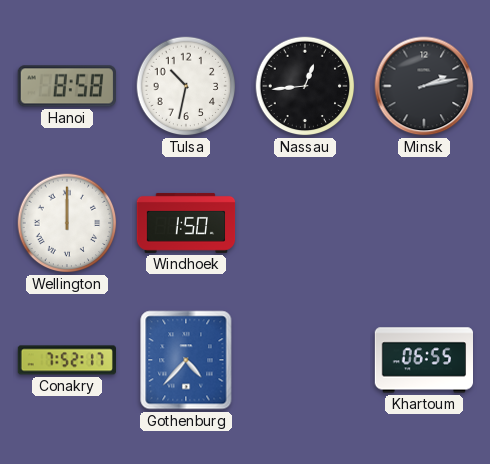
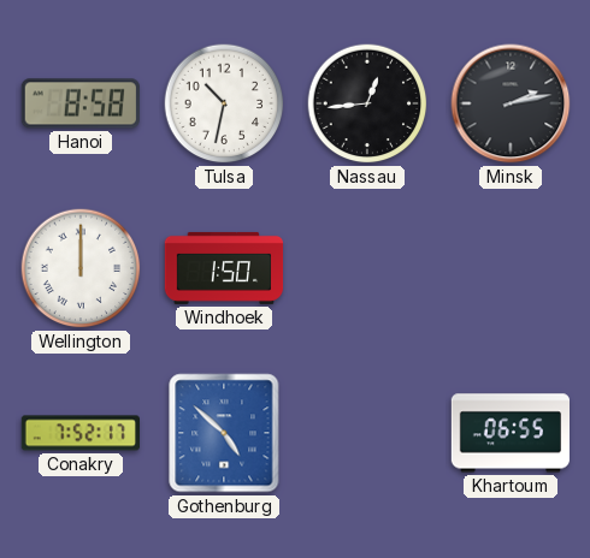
Gothenburg: 4:37 -> 4:52 (224, 433)
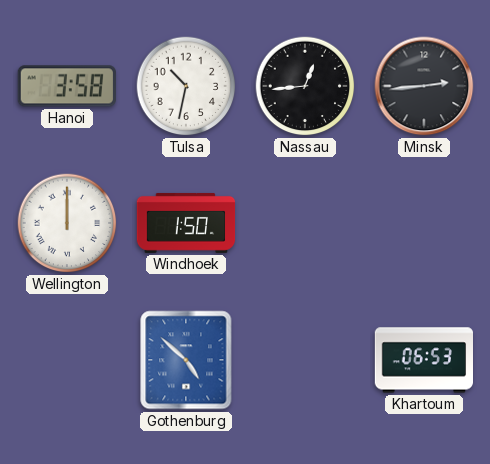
Hanoi: 8:58 -> 3:58 (67, 86)
Minsk: 2:13 -> 2:44 (424, 86)
Conakry: 7:52 -> none (79, 433)
Khartoum: 06:55 -> 06:53 (423, 360)
